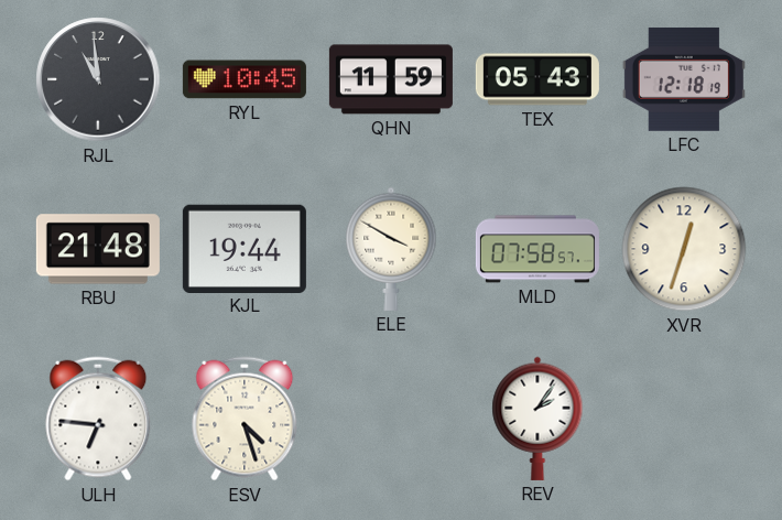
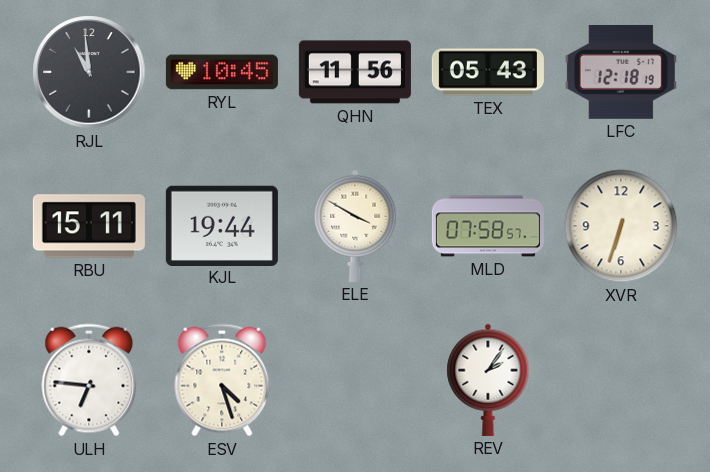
QHN: 11:59 -> 11:56 (355, 72)
RBU: 21:48 -> 15:11 (89, 226)
XVR: 12:33 -> 6:33 (621, 226)
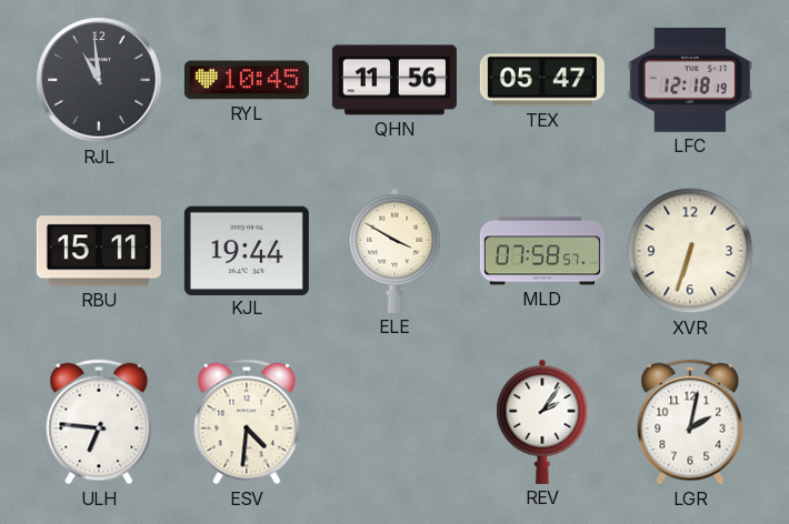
TEX: 05:43 -> 05:47 (542, 80)
ESV: 4:27 -> 4:31 (247, 422)
LGR: none -> 2:02 (690, 422)
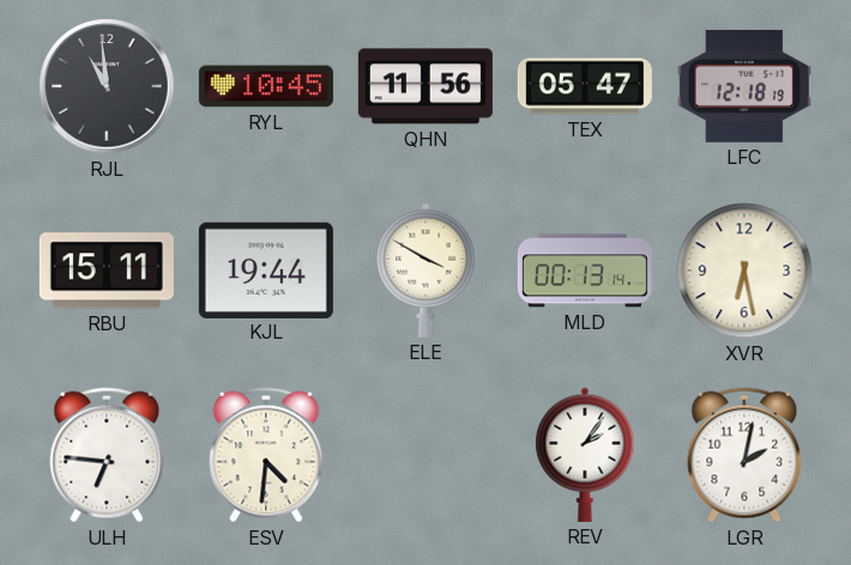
MLD: 07:58 -> 00:13 (585, 271)
XVR: 6:33 -> 6:28 (744, 271)
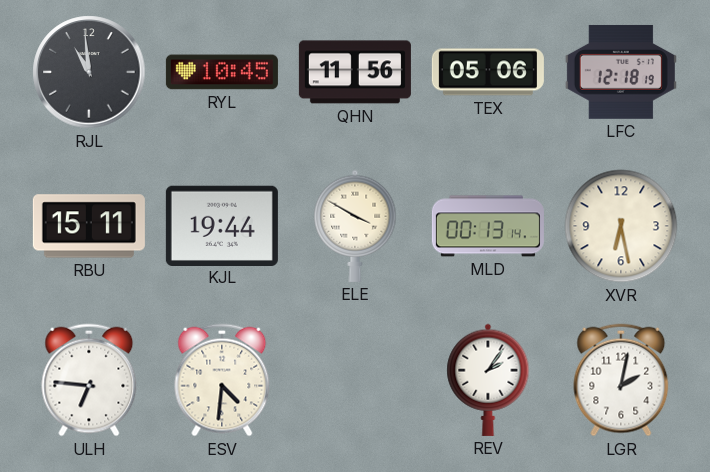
TEX: 05:47 -> 05:06 (488, 72)
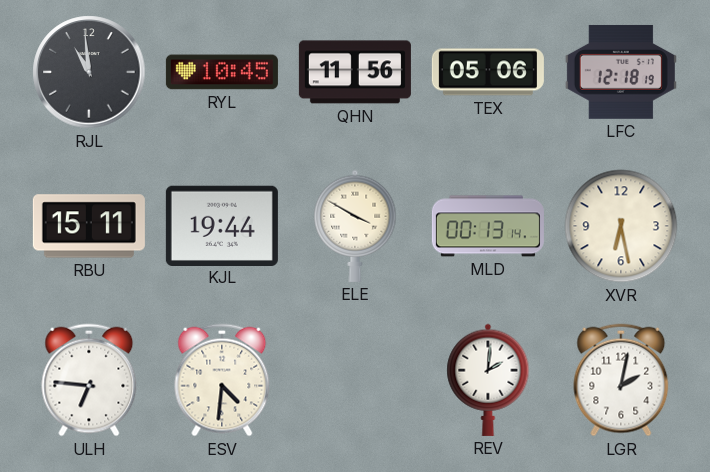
REV: 2:06 -> 2:01 (488, 380)
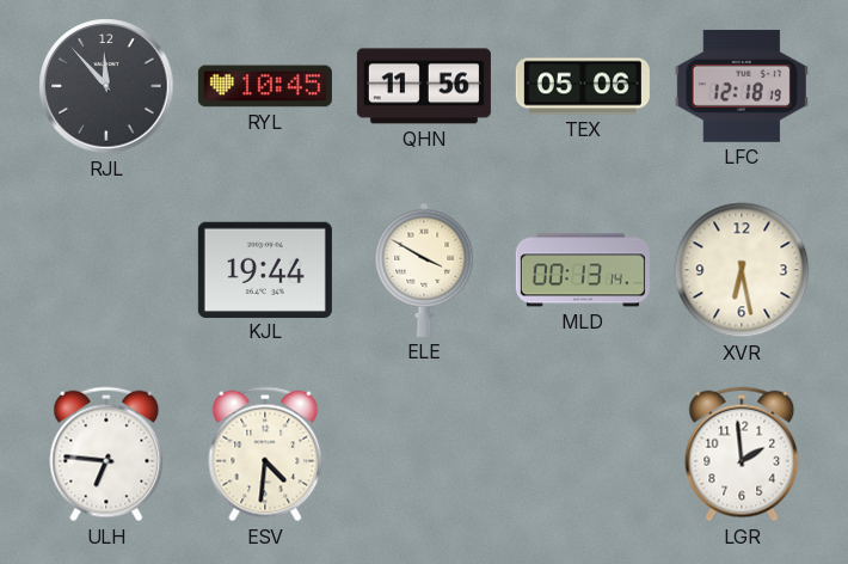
RJL: 10:59 -> 11:53 (106, 86)
RBU: 15:11 -> none (89, 226)
REV: 2:01 -> none (488, 380)
LGR: 2:02 -> 1:59 (742, 454)
